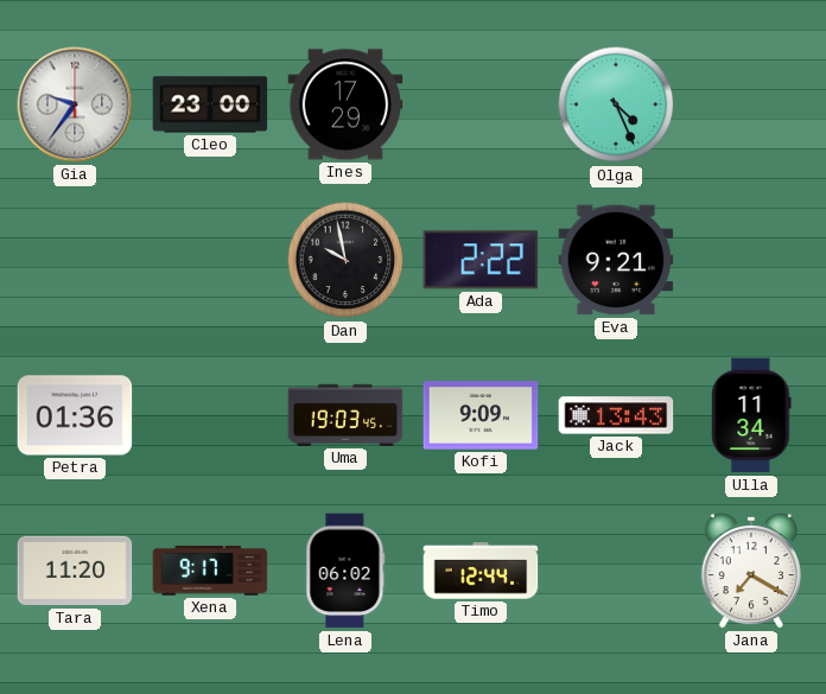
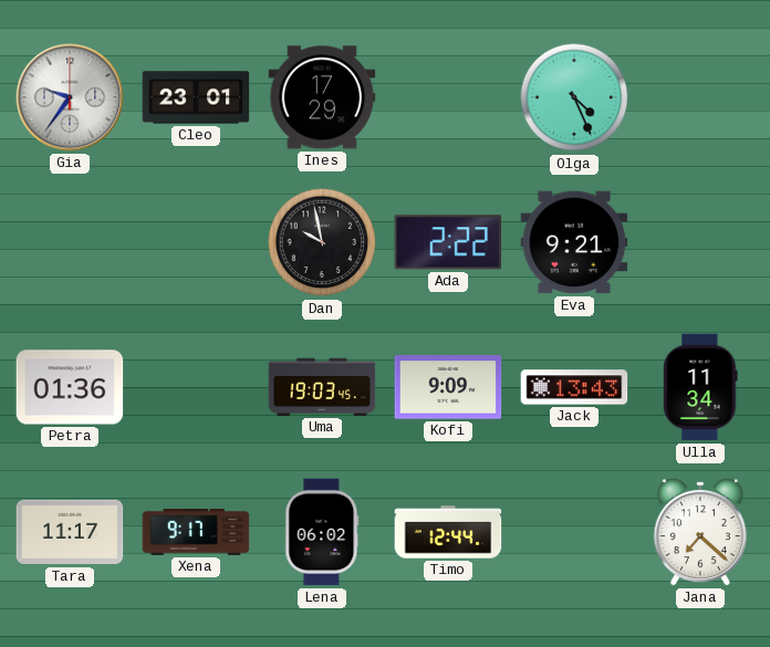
Cleo: 23:00 -> 23:01 (196, 97)
Tara: 11:20 -> 11:17 (70, 532)
Jana: 7:20 -> 7:22 (700, 532)
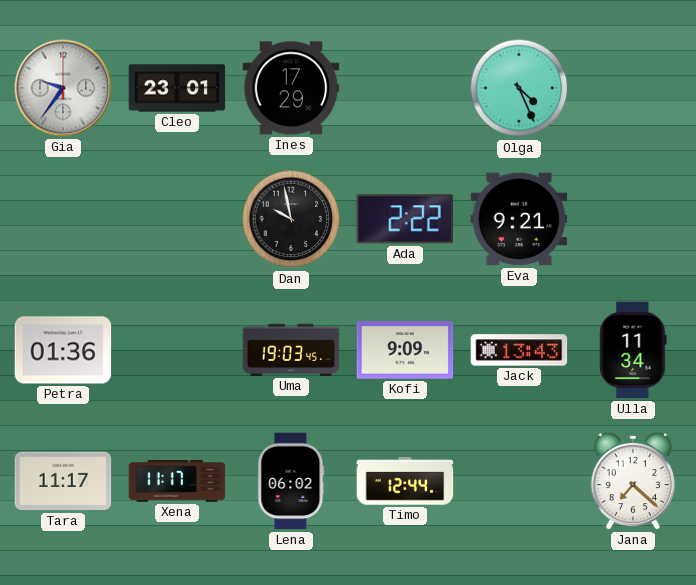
Xena: 9:17 -> 11:17 (177, 481)
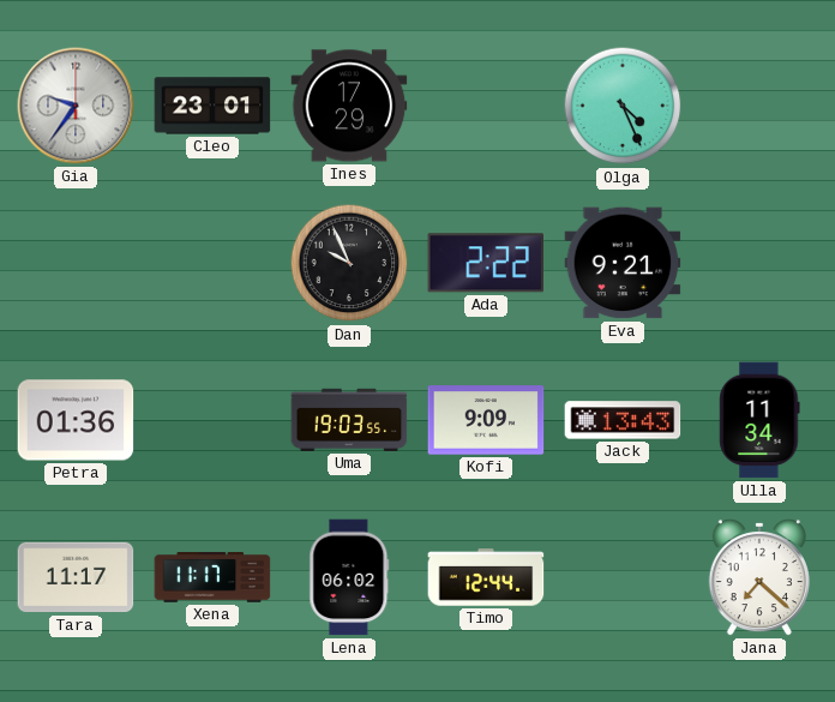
Dan: 9:58 -> 9:56 (349, 263)
Uma: 19:03:45 -> 19:03:55 (349, 420)
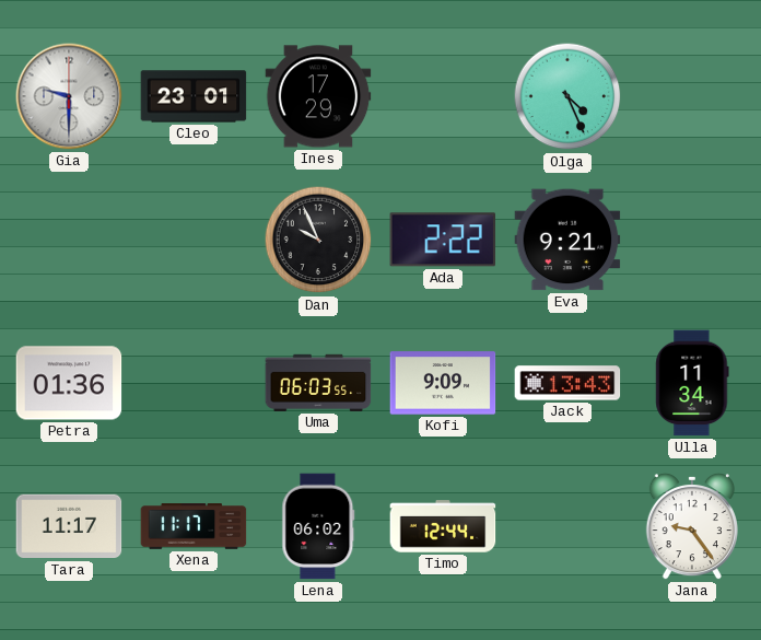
Gia: 9:36 -> 9:30 (69, 96)
Uma: 19:03 -> 06:03 (318, 383)
Jana: 7:22 -> 9:24 (692, 526)
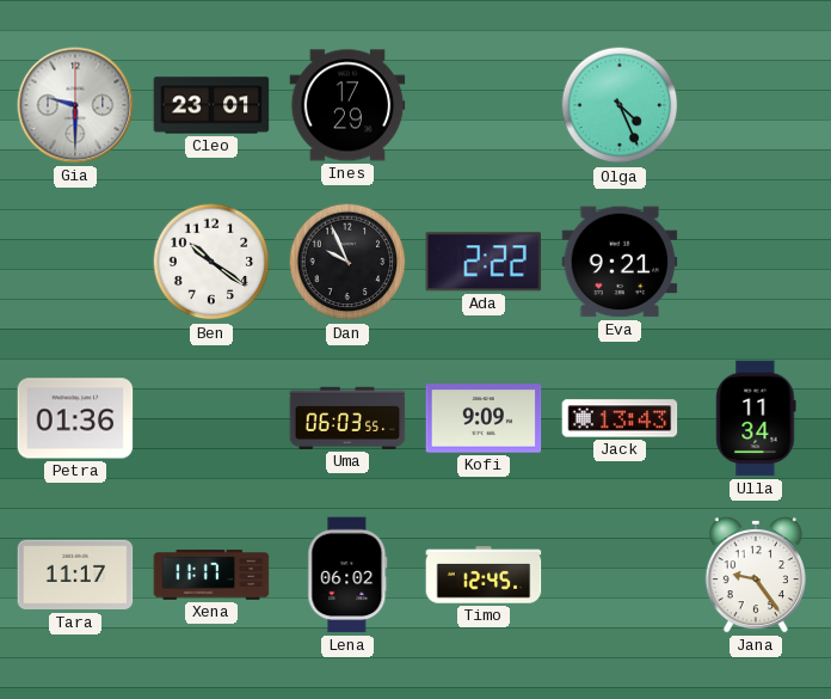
Ben: none -> 10:21 (211, 262)
Timo: 12:44 -> 12:45 (484, 575)
